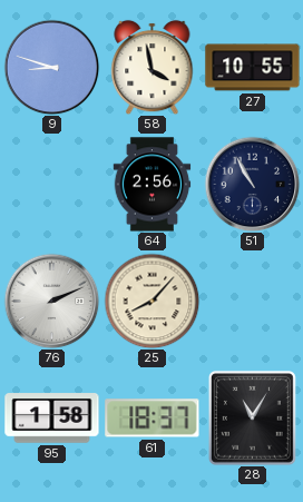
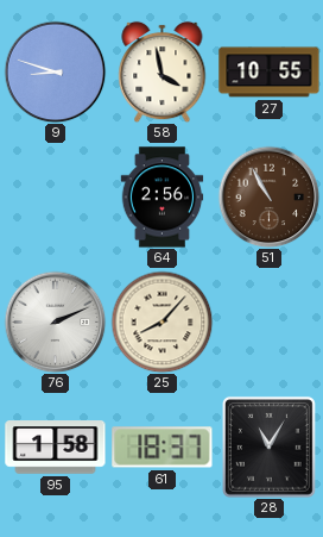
51 dial: navy -> brown (268, 196)
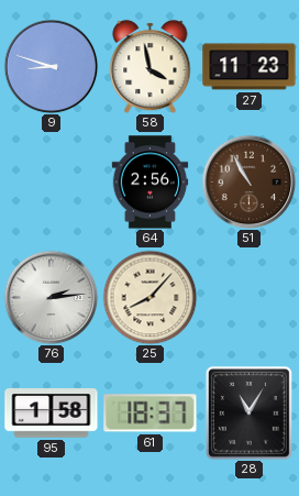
27: 10:55 -> 11:23 (250, 67)
76: 2:11 -> 2:14 (51, 297)
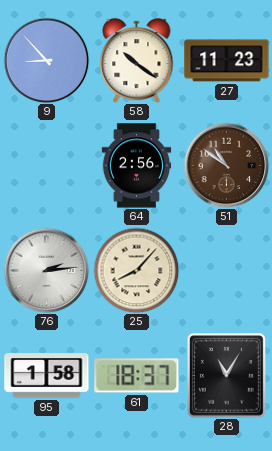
9: 8:48 -> 8:53 (46, 60)
58: 3:58 -> 10:21 (137, 60)
51: 10:55 -> 10:51 (226, 165)
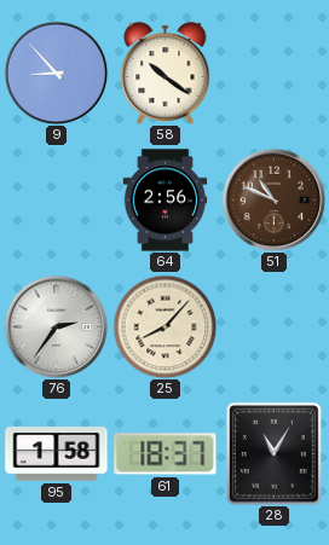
27: 11:23 -> none (227, 61)
51: 10:51 -> 10:49 (273, 199)
76: 2:14 -> 2:36 (56, 326)
